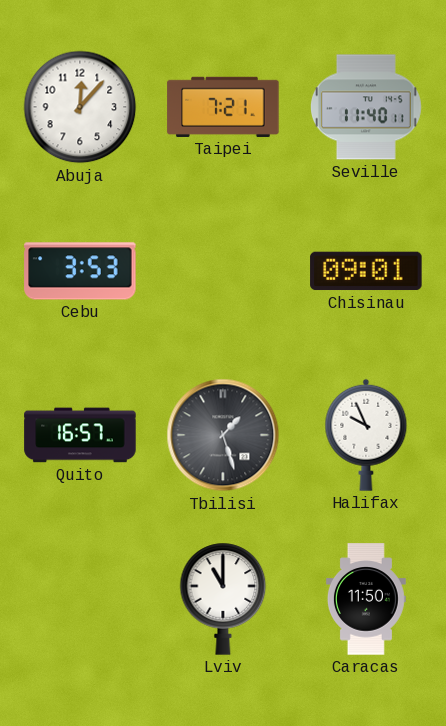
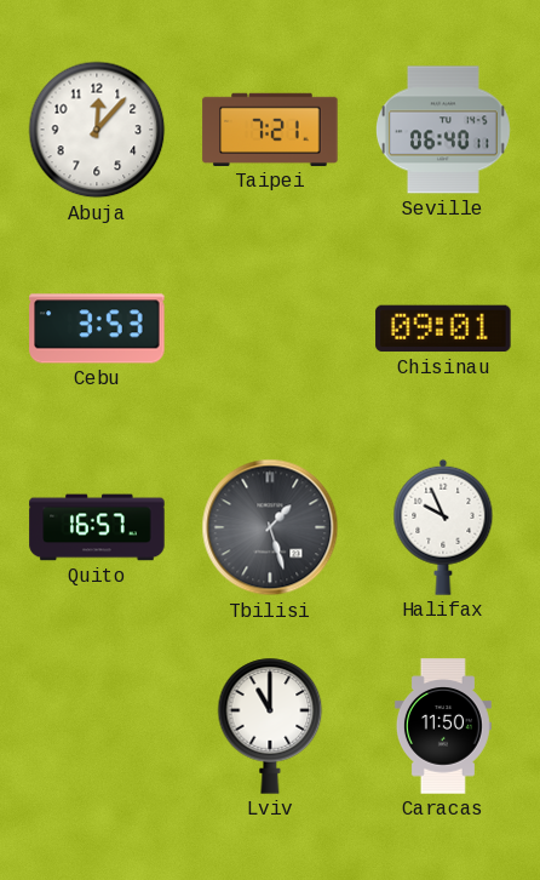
Seville: 11:40 -> 06:40 (443, 130)
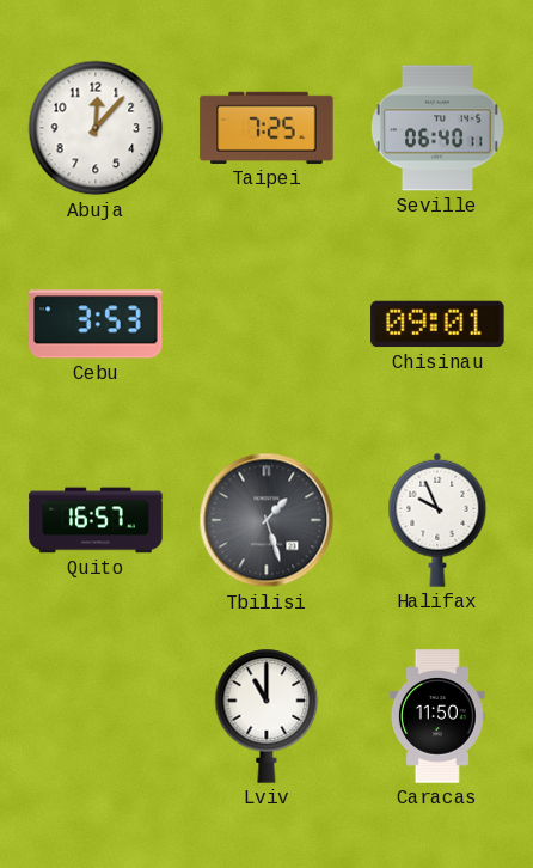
Taipei: 7:21 -> 7:25 (266, 128)
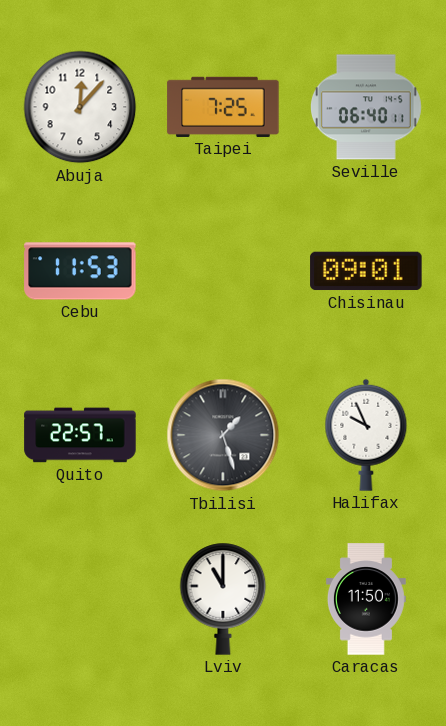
Cebu: 3:53 -> 11:53 (80, 271)
Quito: 16:57 -> 22:57 (80, 435)
